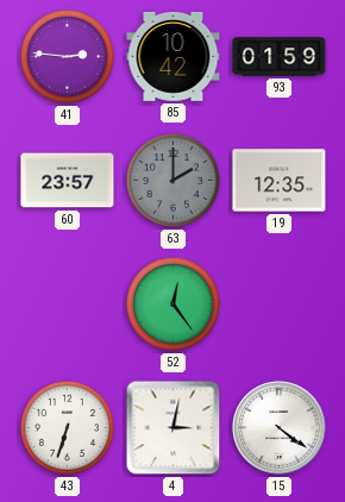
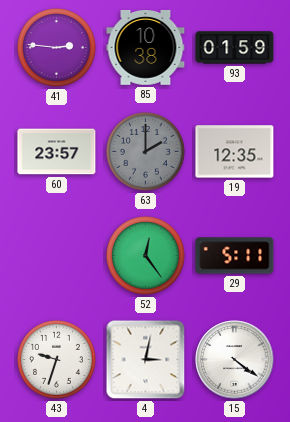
85: 10:42 -> 10:38 (146, 48)
29: none -> 5:11 (235, 256)
43: 6:33 -> 9:33 (57, 360)
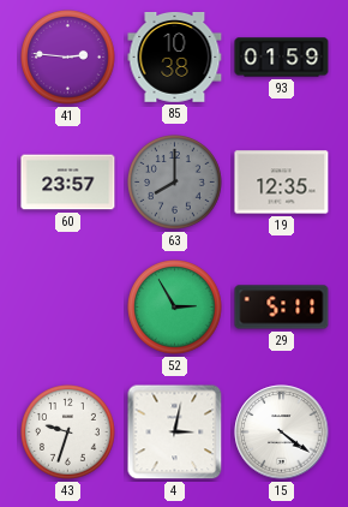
63: 2:00 -> 8:00 (175, 183)
52: 12:24 -> 2:55 (175, 308)
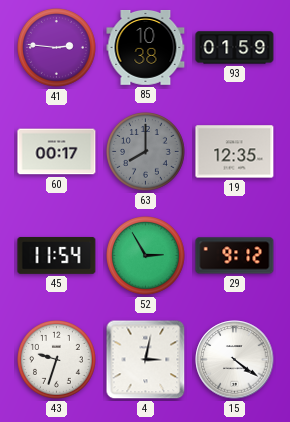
60: 23:57 -> 00:17 (57, 152)
45: none -> 11:54 (57, 255)
29: 5:11 -> 9:12 (235, 256)
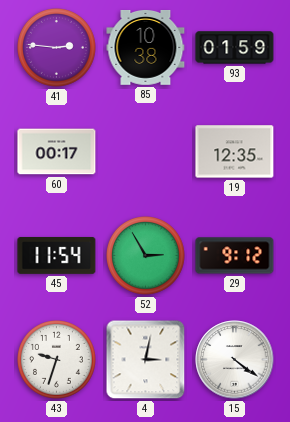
63: 8:00 -> none (146, 152)
